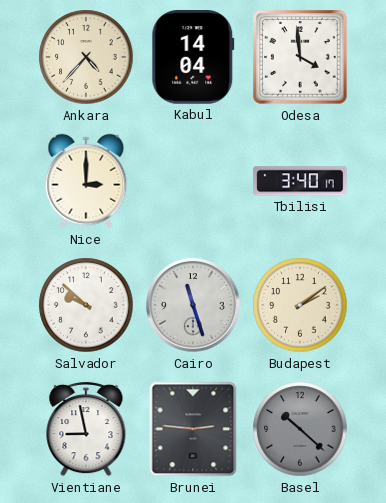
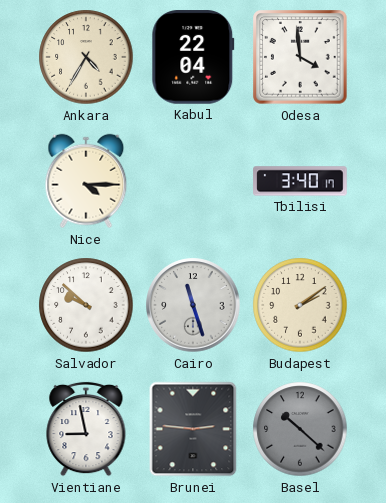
Ankara: 4:37 -> 4:35 (86, 57)
Kabul: 14:04 -> 22:04 (193, 57)
Nice: 3:00 -> 4:15 (86, 181)
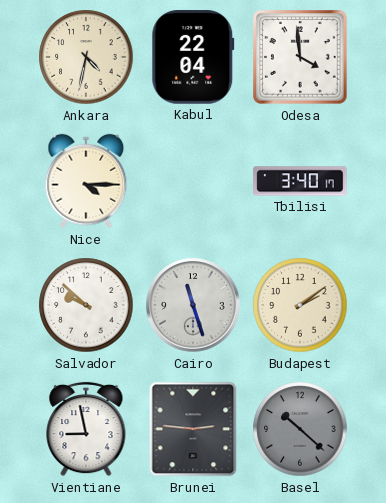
Ankara: 4:35 -> 4:32 (86, 57)
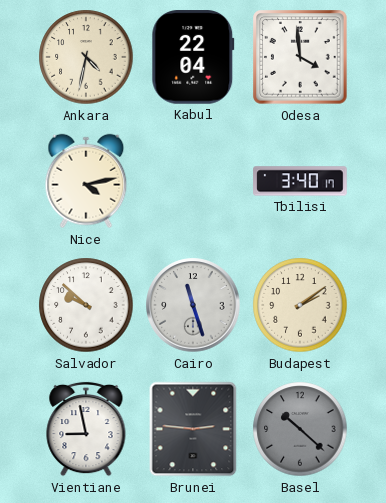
Nice: 4:15 -> 4:13 (86, 181)
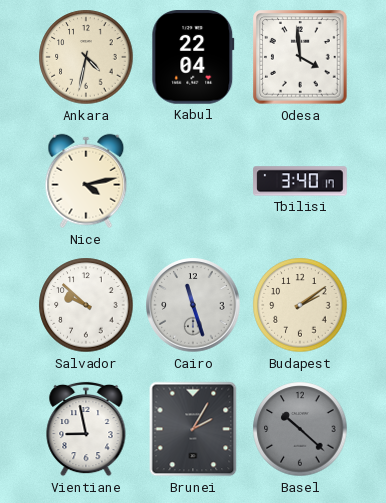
Brunei: 2:46 -> 2:05 (193, 429)
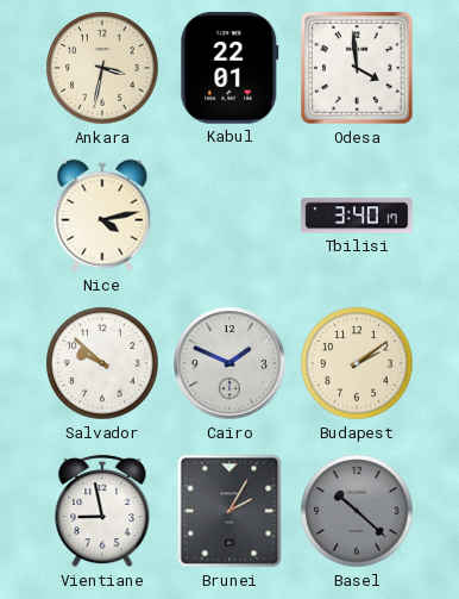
Ankara: 4:32 -> 3:32 (102, 68)
Kabul: 22:04 -> 22:01 (229, 68)
Cairo: 11:27 -> 1:49 (229, 363)
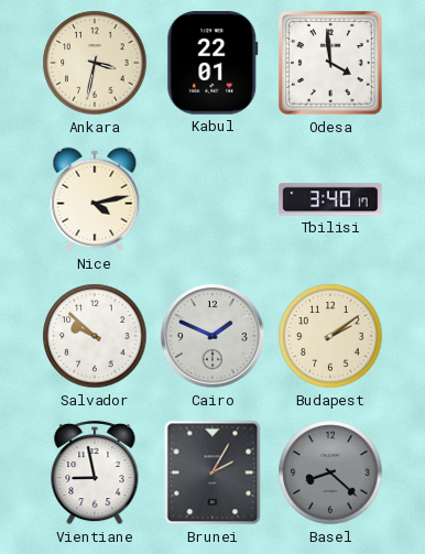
Basel: 10:22 -> 8:22 (330, 472)
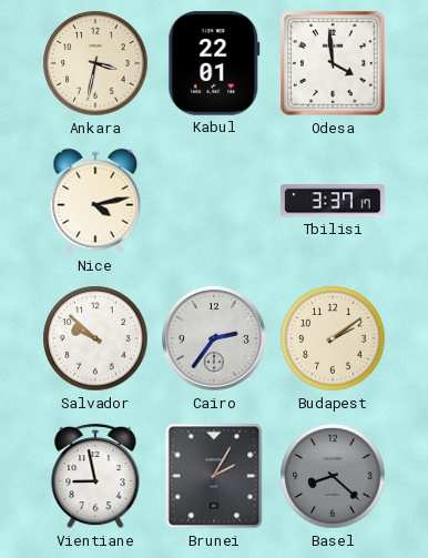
Tbilisi: 3:40 -> 3:37 (333, 201)
Cairo: 1:49 -> 2:36 (214, 338)
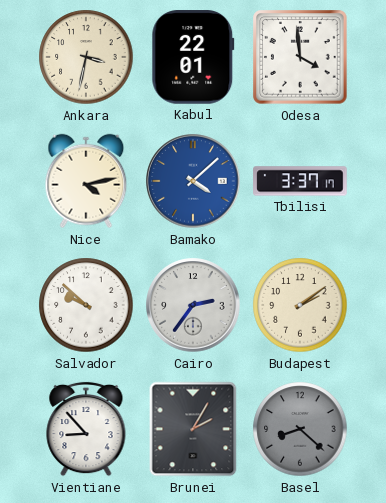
Bamako: none -> 4:08 (193, 181)
Vientiane: 8:58 -> 8:53 (86, 429)
